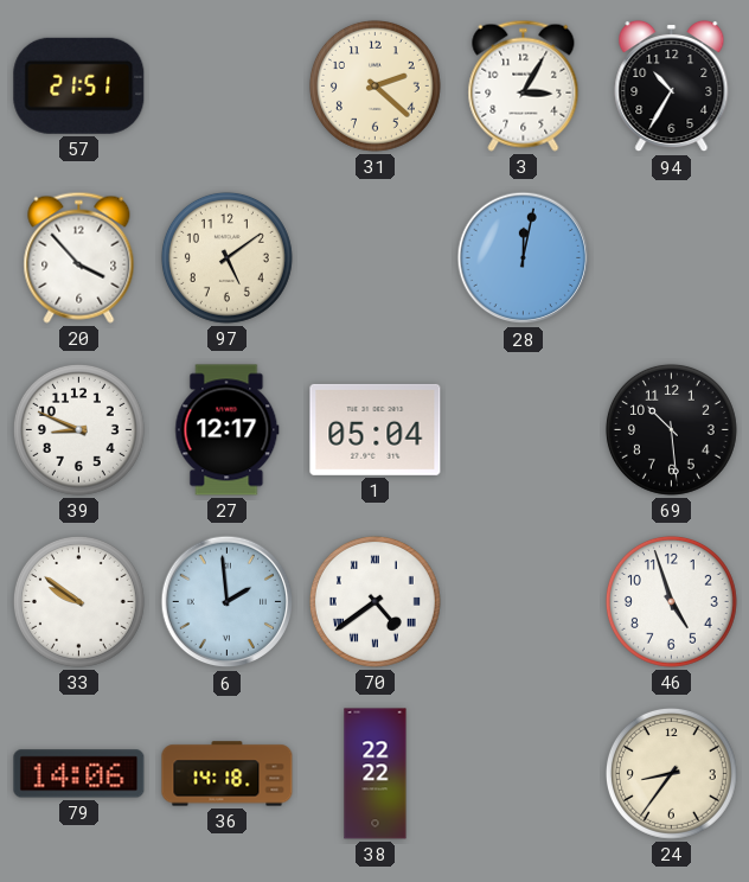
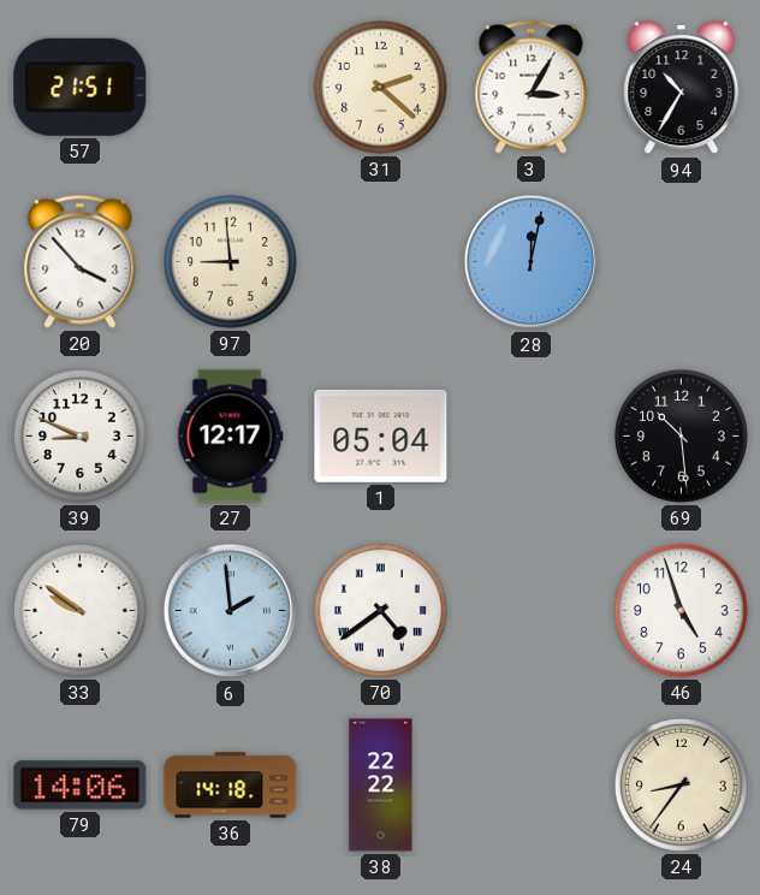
97: 5:09 -> 8:59 (230, 261)
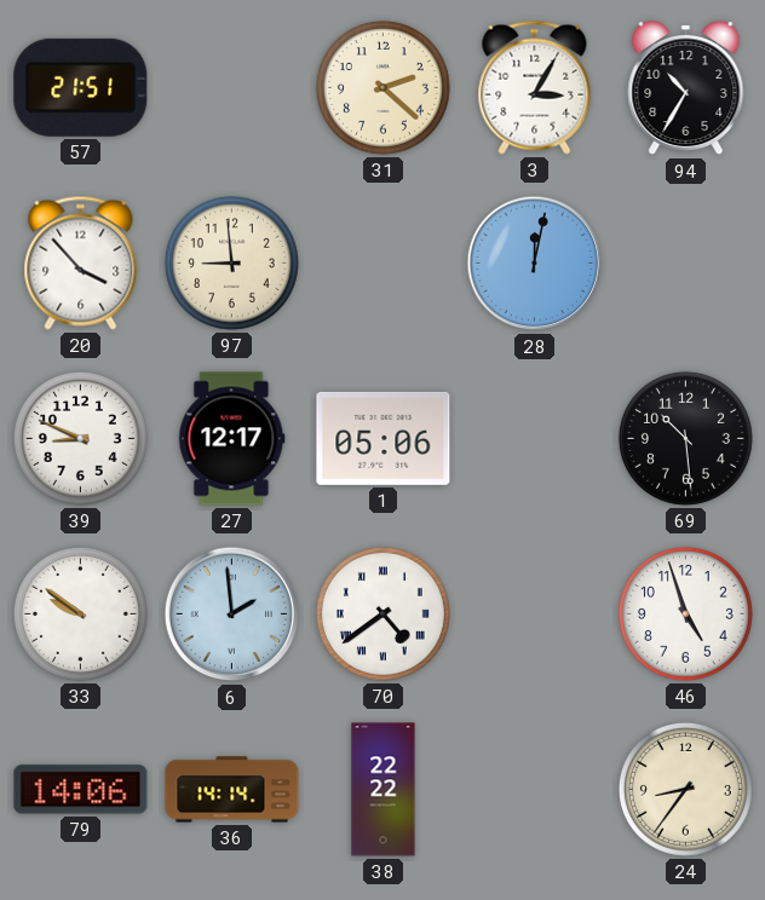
1: 05:04 -> 05:06 (384, 438)
36: 14:18 -> 14:14 (232, 790)
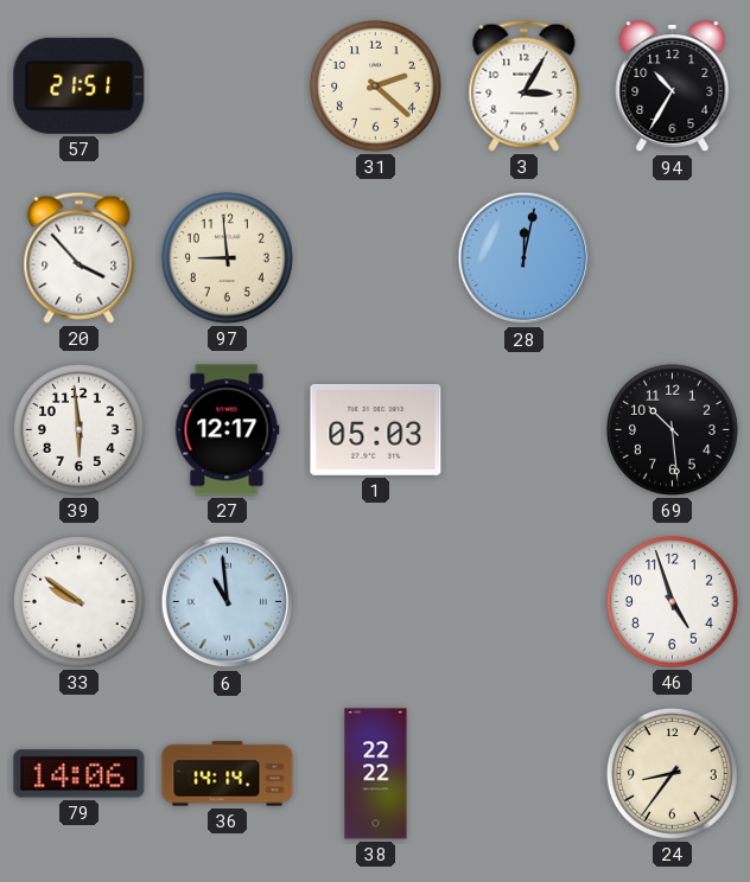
39: 8:49 -> 5:59 (78, 429)
1: 05:06 -> 05:03 (376, 429)
6: 1:59 -> 10:59 (228, 602)
70: 4:39 -> none (382, 613)
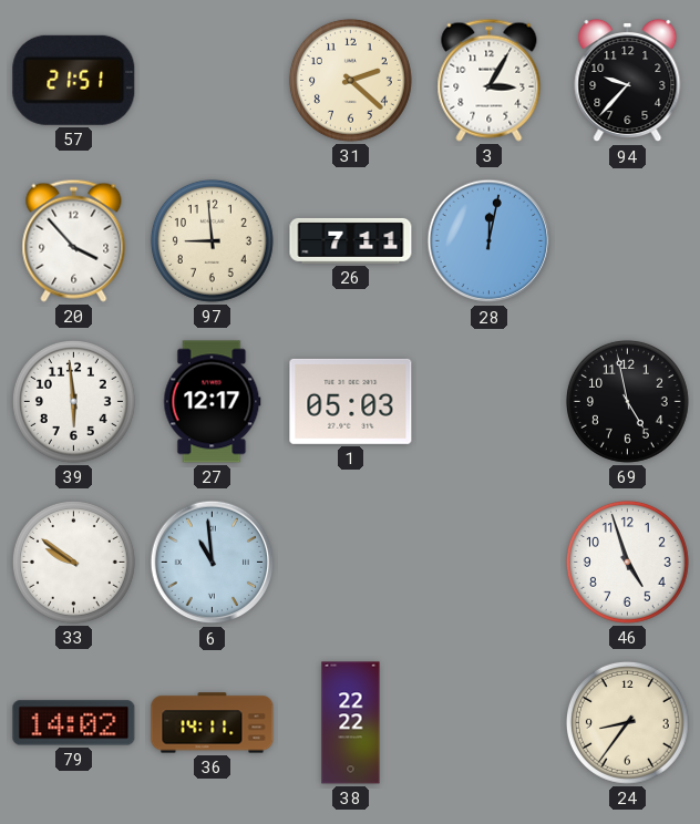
94: 10:35 -> 9:37 (628, 81)
26: none -> 7:11 (351, 240)
69: 10:29 -> 4:58 (627, 401)
79: 14:06 -> 14:02 (74, 723)
36: 14:14 -> 14:11 (213, 723)
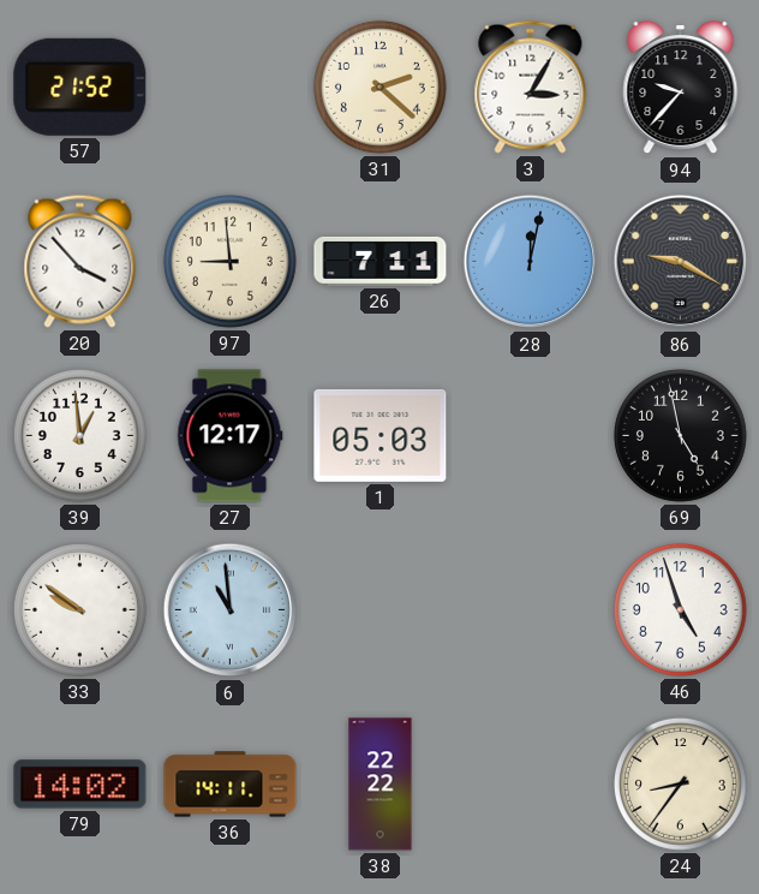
57: 21:51 -> 21:52 (80, 87)
86: none -> 9:20 (681, 262)
39: 5:59 -> 12:59 (79, 435)
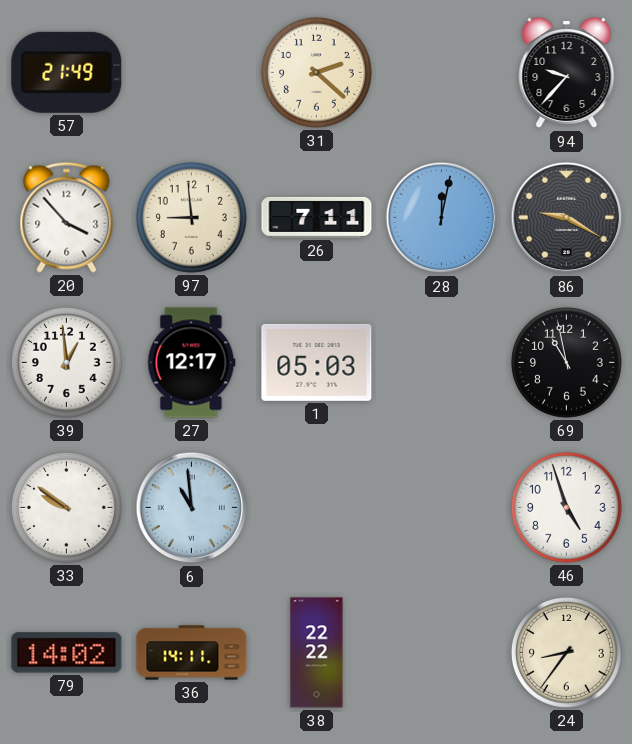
57: 21:52 -> 21:49 (67, 72)
3: 3:05 -> none (531, 87)
69: 4:58 -> 10:58 (566, 362)
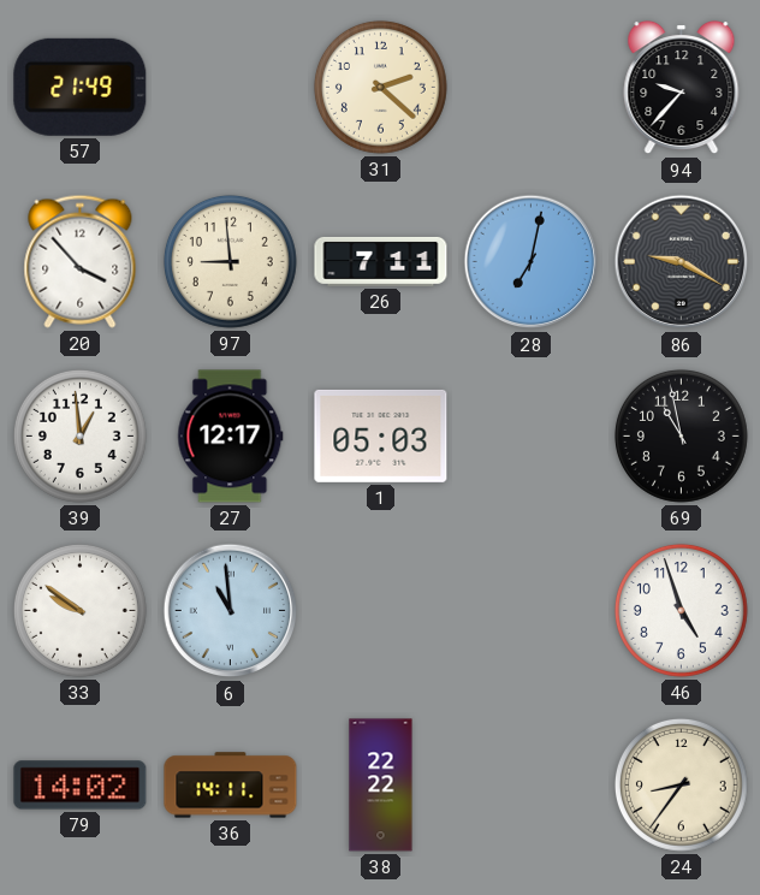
28: 12:02 -> 7:02 (532, 262)
